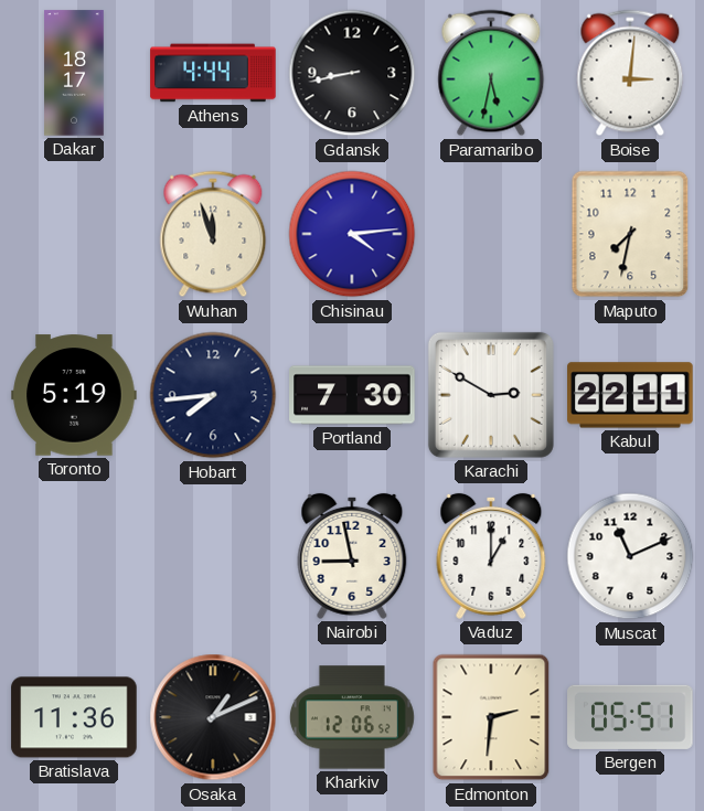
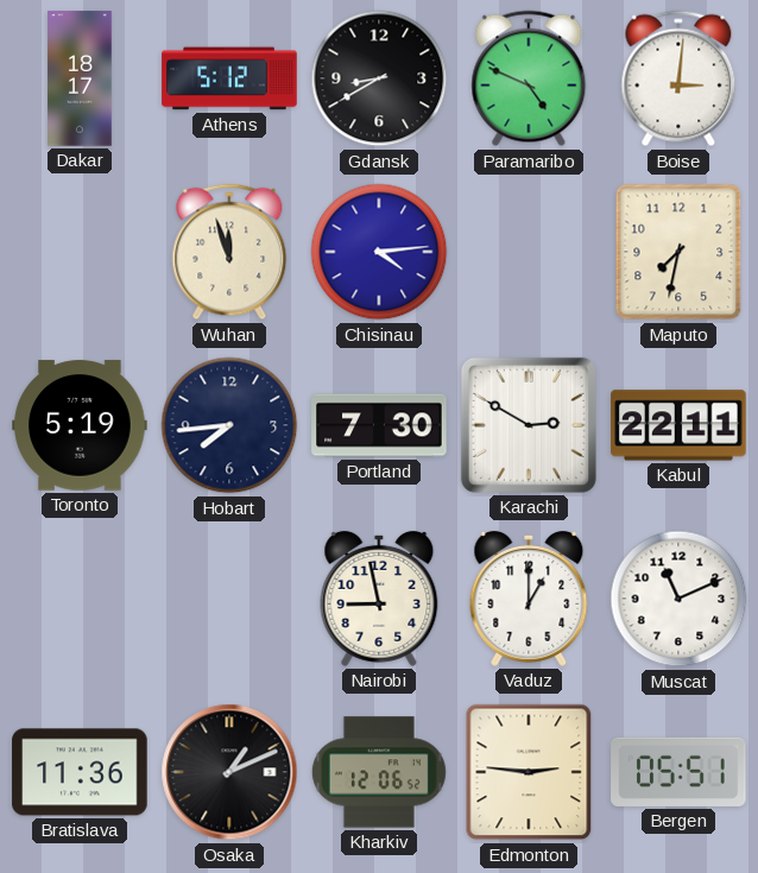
Athens: 4:44 -> 5:12 (229, 78)
Gdansk: 8:43 -> 8:40 (379, 78)
Paramaribo: 5:32 -> 4:49 (529, 78)
Edmonton: 2:31 -> 2:46 (529, 772)
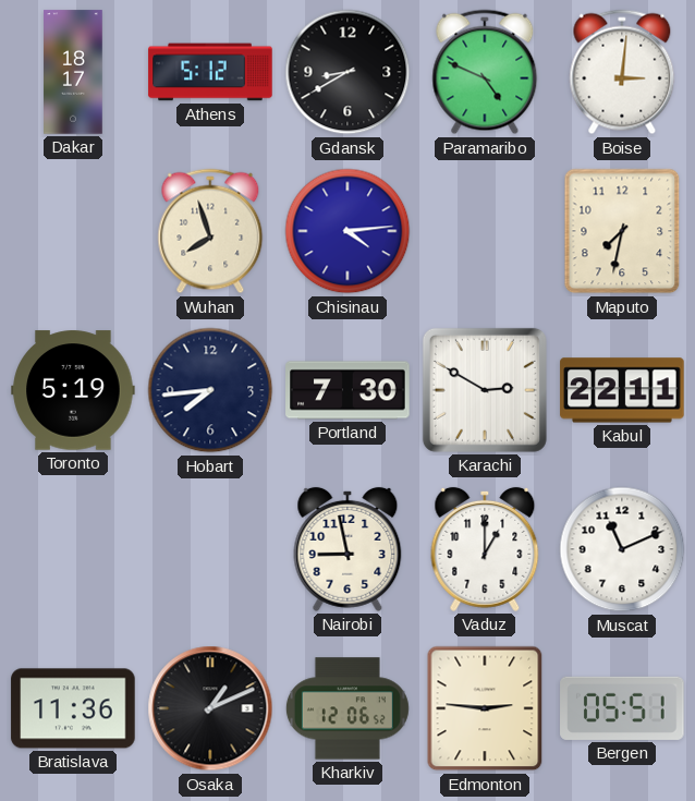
Wuhan: 11:57 -> 7:57 (210, 231)
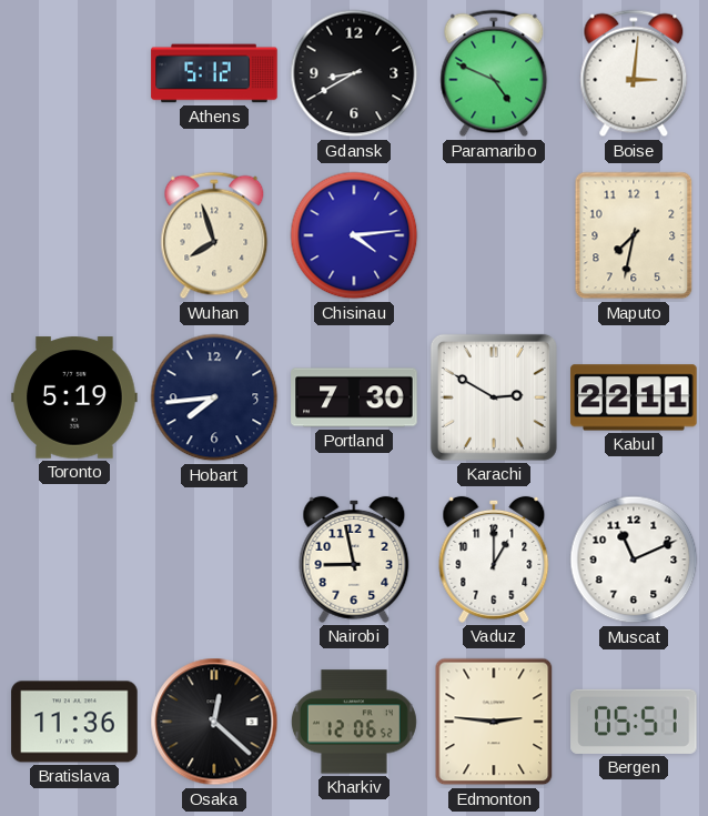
Dakar: 18:17 -> none (73, 72)
Osaka: 1:11 -> 12:22 (214, 722)
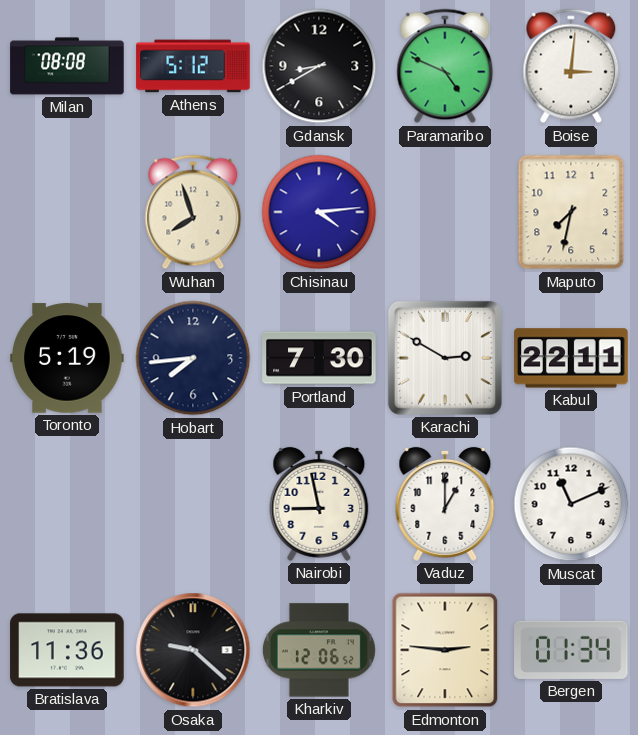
Milan: none -> 08:08 (67, 66)
Osaka: 12:22 -> 9:22 (193, 650)
Bergen: 05:51 -> 01:34 (571, 650)
